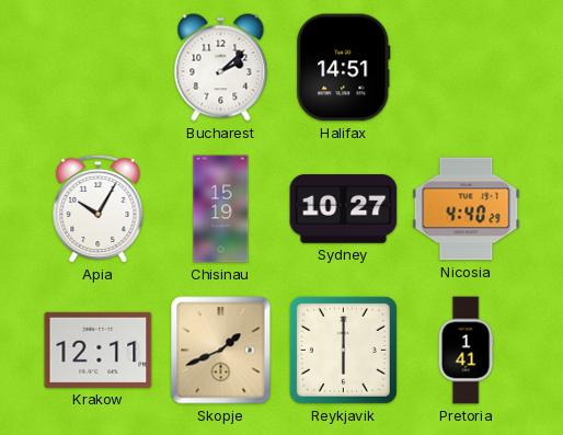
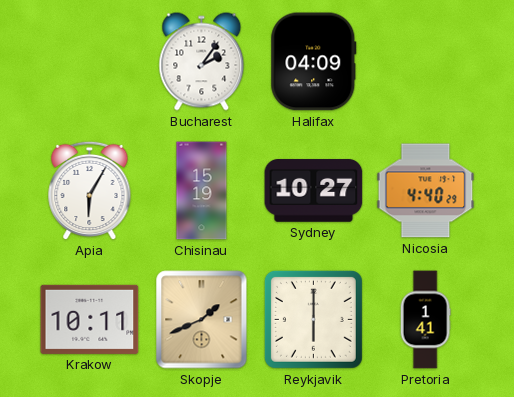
Bucharest: 2:08 -> 2:06 (202, 62)
Halifax: 14:51 -> 04:09 (314, 62)
Apia: 10:05 -> 6:05 (90, 191)
Krakow: 12:11 -> 10:11 (90, 319)
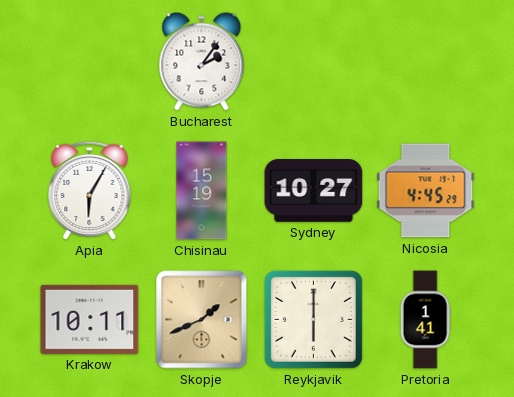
Halifax: 04:09 -> none (314, 62)
Nicosia: 4:40 -> 4:45 (426, 191)
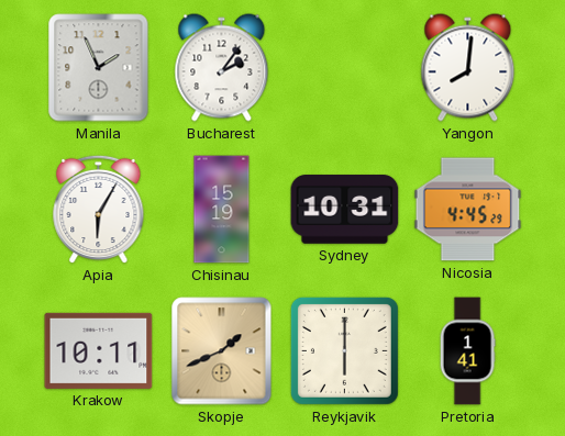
Manila: none -> 1:56 (99, 68)
Yangon: none -> 8:01 (468, 68)
Sydney: 10:27 -> 10:31 (345, 210)
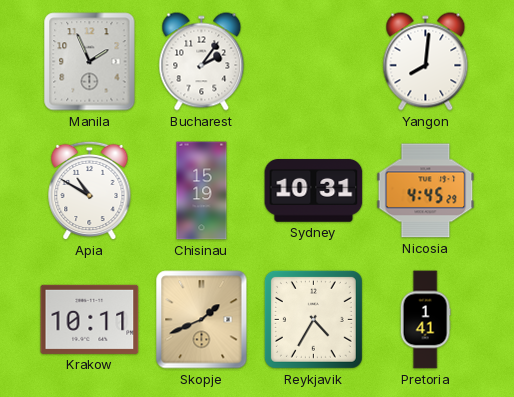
Apia: 6:05 -> 10:50 (90, 191)
Reykjavik: 6:00 -> 4:35 (313, 319)
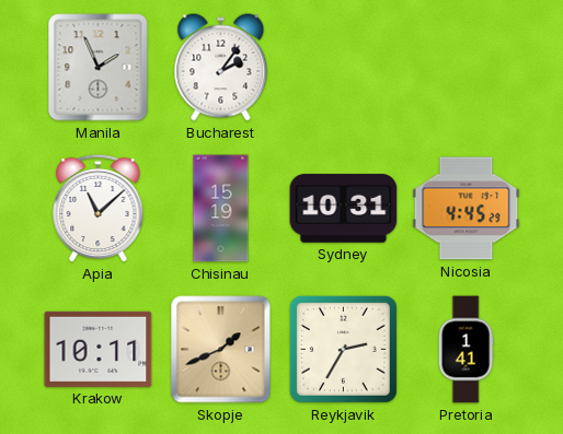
Yangon: 8:01 -> none (426, 62)
Apia: 10:50 -> 11:08 (99, 209)
Reykjavik: 4:35 -> 2:35 (343, 349)
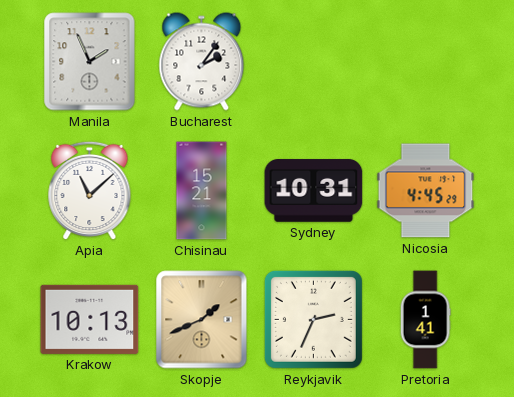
Chisinau: 15:19 -> 15:21 (202, 191)
Krakow: 10:11 -> 10:13 (90, 319)
Reykjavik: 2:35 -> 2:34 (313, 319)
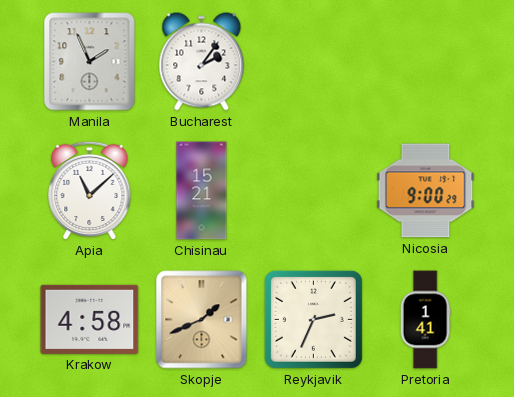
Sydney: 10:31 -> none (314, 191)
Nicosia: 4:45 -> 9:00 (426, 191)
Krakow: 10:13 -> 4:58 (90, 319)
